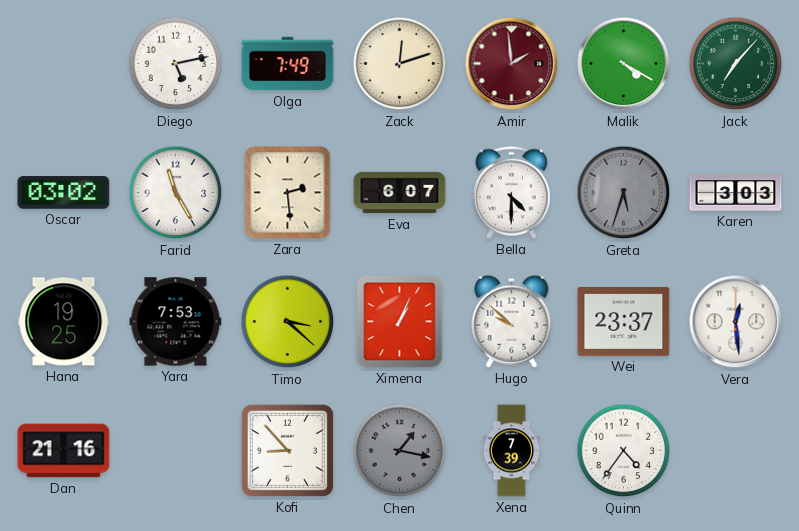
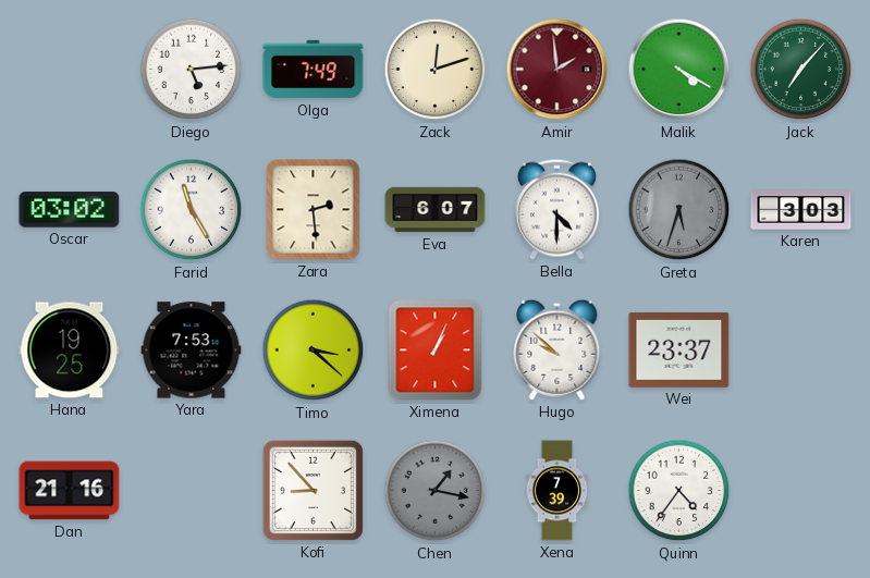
Diego: 5:13 -> 5:14 (192, 70)
Vera: 12:29 -> none (736, 322)
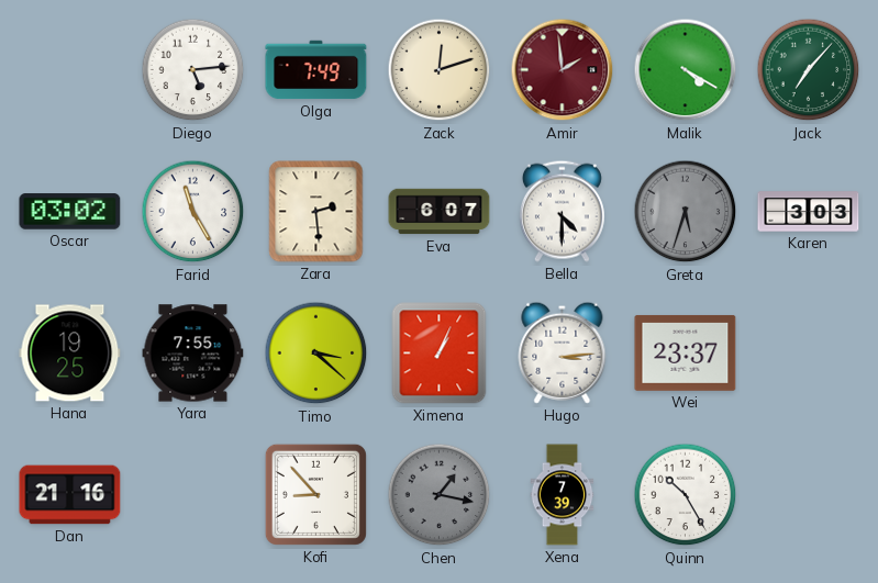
Yara: 7:53 -> 7:55 (193, 354)
Hugo: 9:52 -> 3:14 (563, 352)
Quinn: 4:36 -> 10:25 (686, 495)
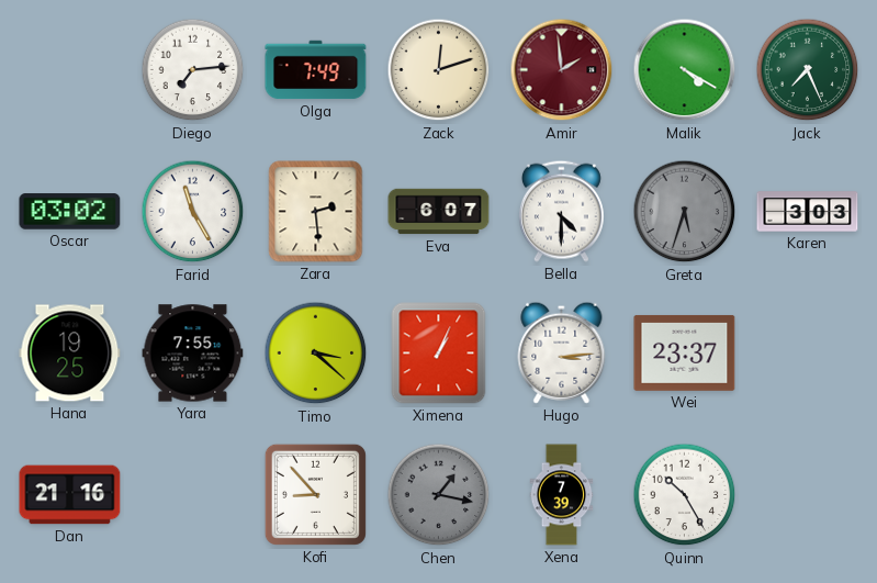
Diego: 5:14 -> 7:14 (193, 70)
Jack: 7:07 -> 7:26 (808, 70)
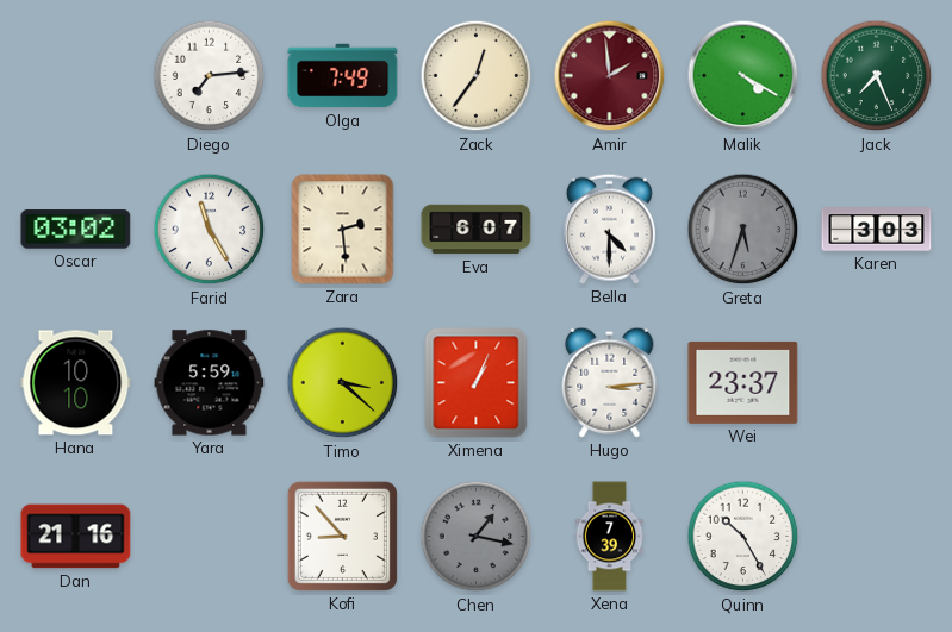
Zack: 12:12 -> 12:36 (477, 76)
Hana: 19:25 -> 10:10 (76, 383)
Yara: 7:55 -> 5:59 (210, 383)
